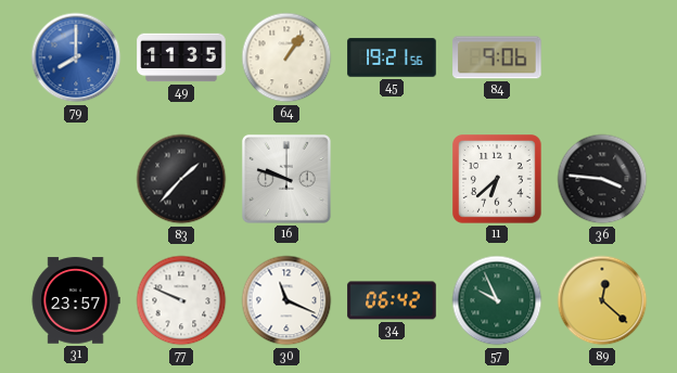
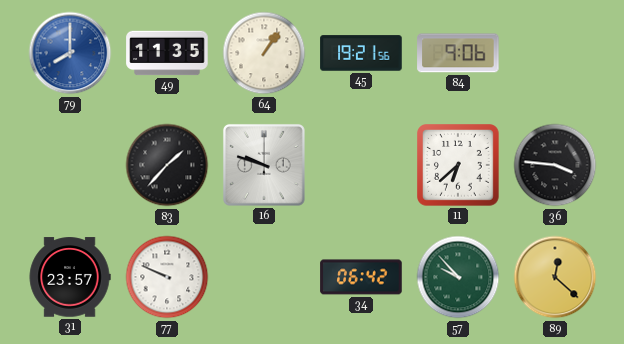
30: 11:19 -> none (286, 300)
57: 9:56 -> 9:53 (458, 277)
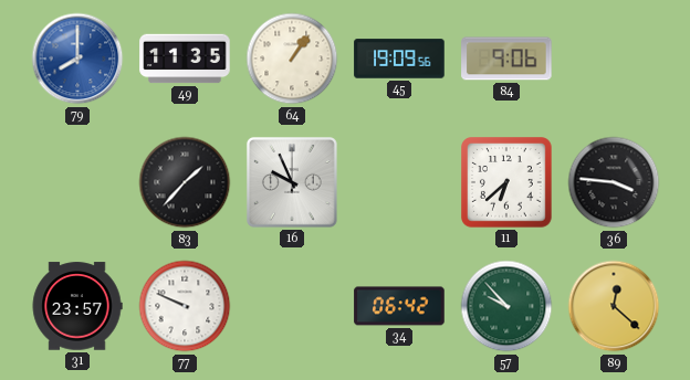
45: 19:21 -> 19:09 (399, 59)
16: 9:48 -> 9:56 (292, 182)
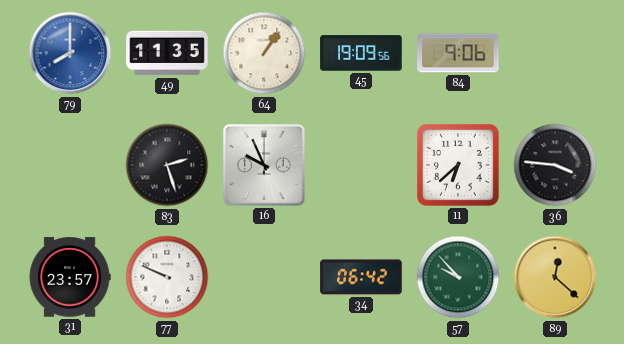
83: 1:37 -> 2:27 (167, 165)
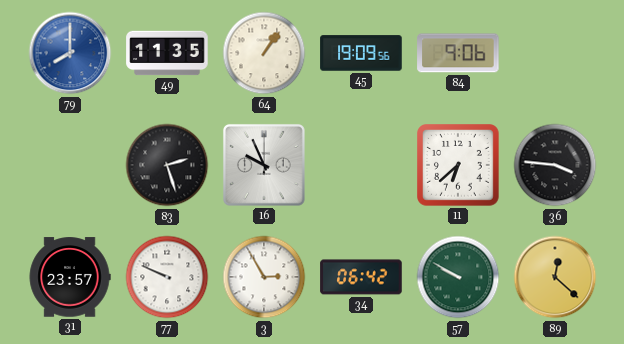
3: none -> 2:55 (264, 277)
57: 9:53 -> 9:50 (458, 277)
